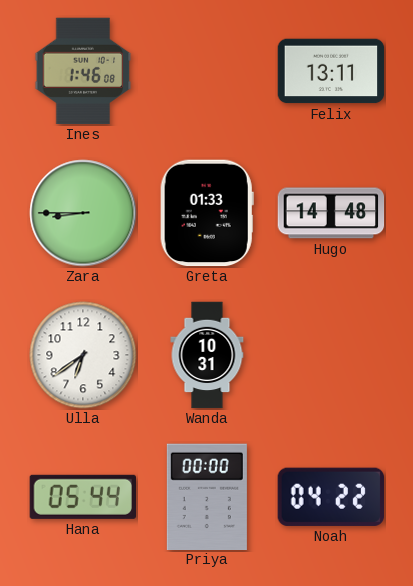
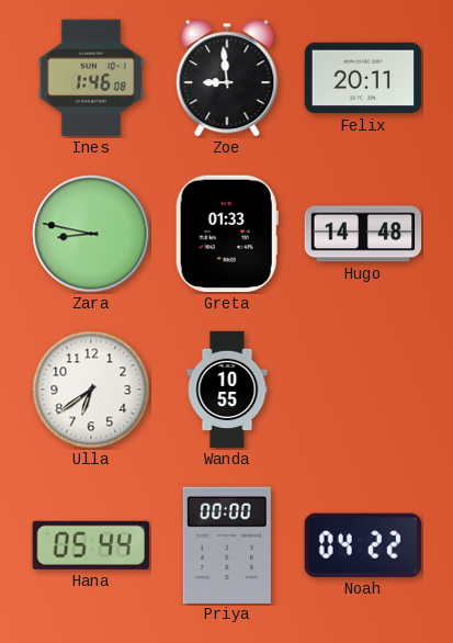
Zoe: none -> 8:59 (227, 78)
Felix: 13:11 -> 20:11 (363, 78)
Zara: 8:45 -> 8:47 (91, 234)
Wanda: 10:31 -> 10:55 (227, 390)
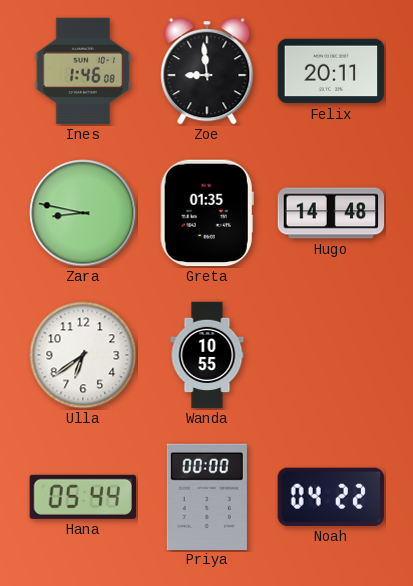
Greta: 01:33 -> 01:35 (207, 213)
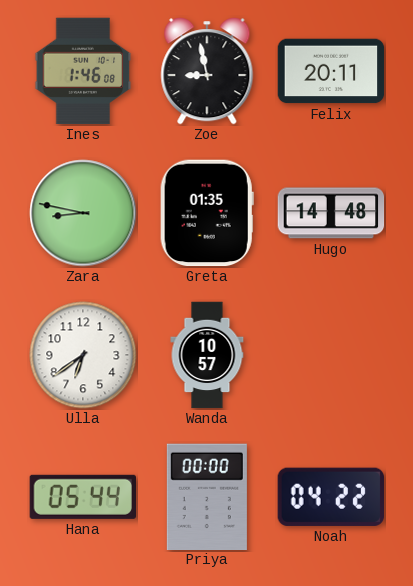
Zoe: 8:59 -> 8:58 (207, 71)
Wanda: 10:55 -> 10:57 (207, 355)
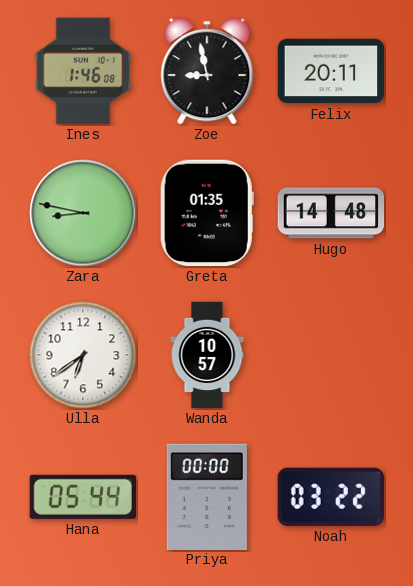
Noah: 04:22 -> 03:22 (331, 497)
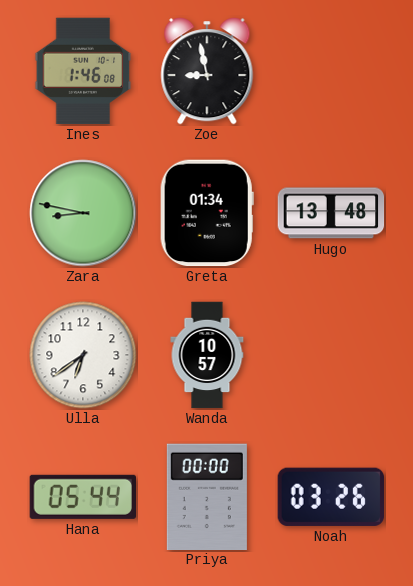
Felix: 20:11 -> none (331, 71)
Greta: 01:35 -> 01:34 (207, 213)
Hugo: 14:48 -> 13:48 (331, 213)
Noah: 03:22 -> 03:26 (331, 497)
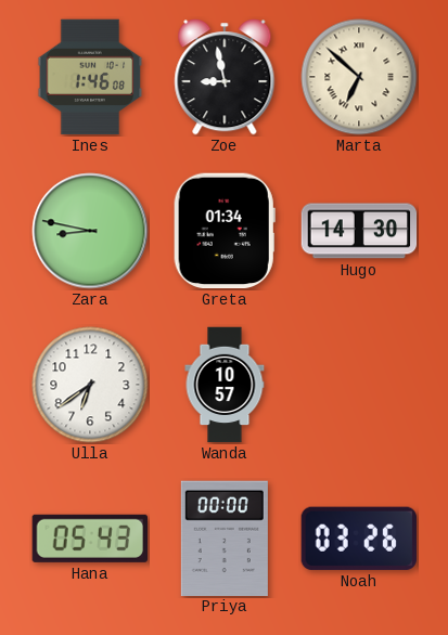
Marta: none -> 6:52 (359, 77)
Hugo: 13:48 -> 14:30 (359, 231)
Hana: 05:44 -> 05:43 (89, 539)
